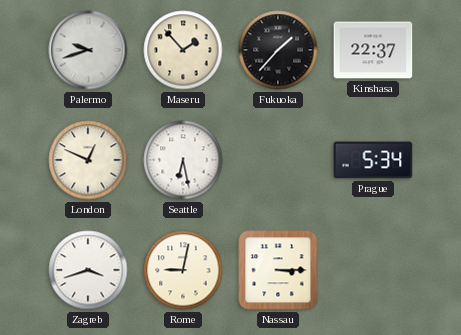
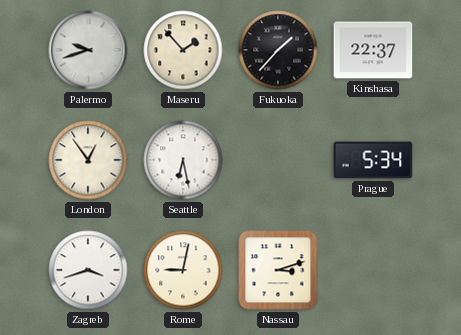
London: 12:49 -> 12:54 (88, 160)
Nassau: 3:15 -> 3:12 (278, 270)
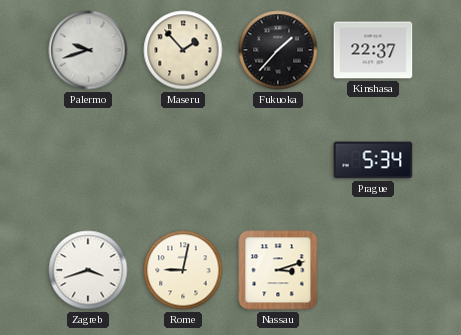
London: 12:54 -> none (88, 160)
Seattle: 6:28 -> none (183, 160)
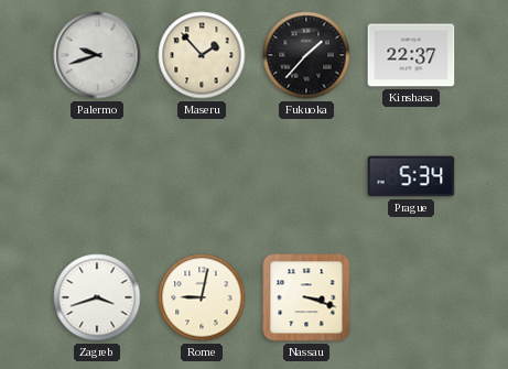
Nassau: 3:12 -> 3:18 (306, 297)
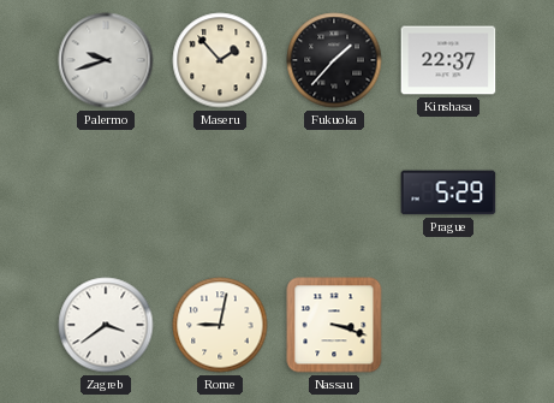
Prague: 5:34 -> 5:29 (448, 192)
Zagreb: 3:42 -> 3:39 (106, 325)
